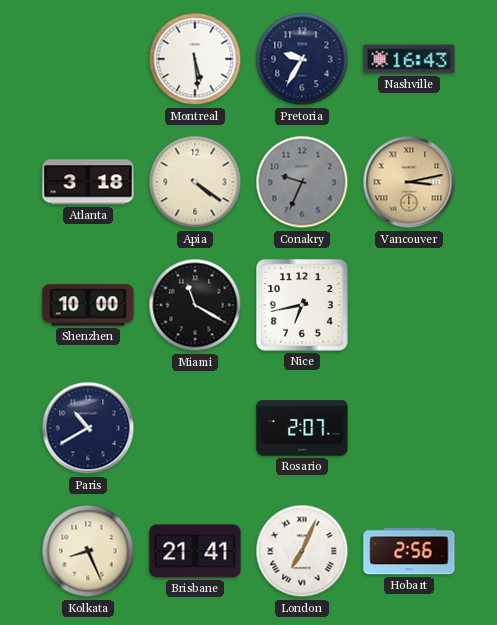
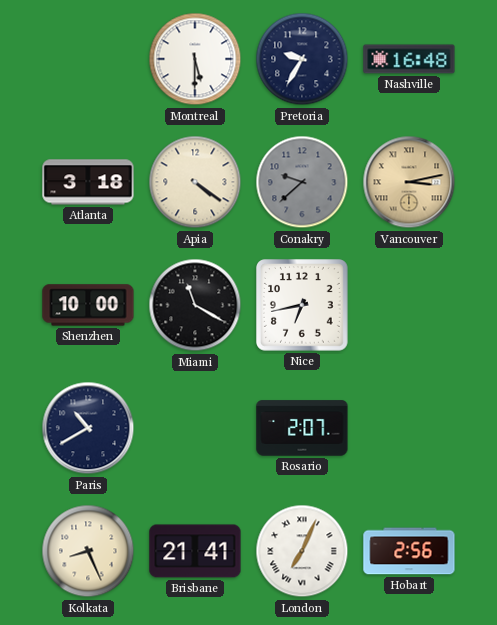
Montreal: 5:29 -> 5:30 (195, 59)
Nashville: 16:43 -> 16:48 (409, 59)
Conakry: 9:34 -> 9:38 (302, 182)
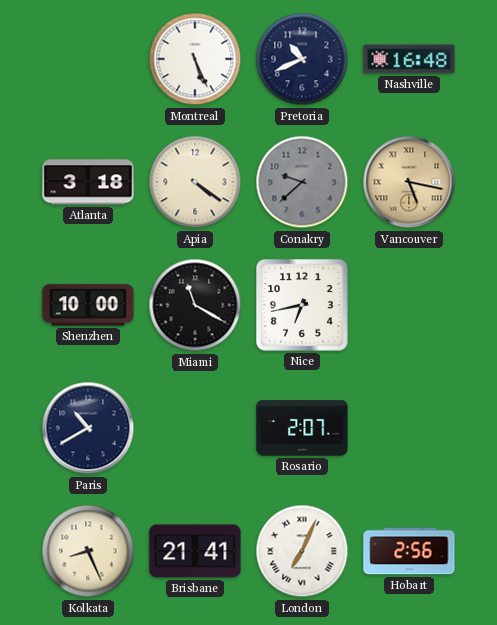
Montreal: 5:30 -> 5:26 (195, 59)
Pretoria: 9:35 -> 10:41 (302, 59)
Vancouver: 3:13 -> 5:17 (409, 182)
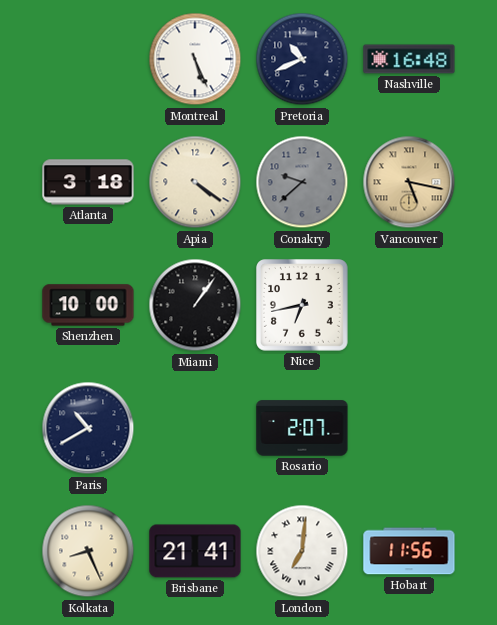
Miami: 11:20 -> 1:06 (195, 305)
London: 7:04 -> 7:01 (302, 551)
Hobart: 2:56 -> 11:56 (409, 551)
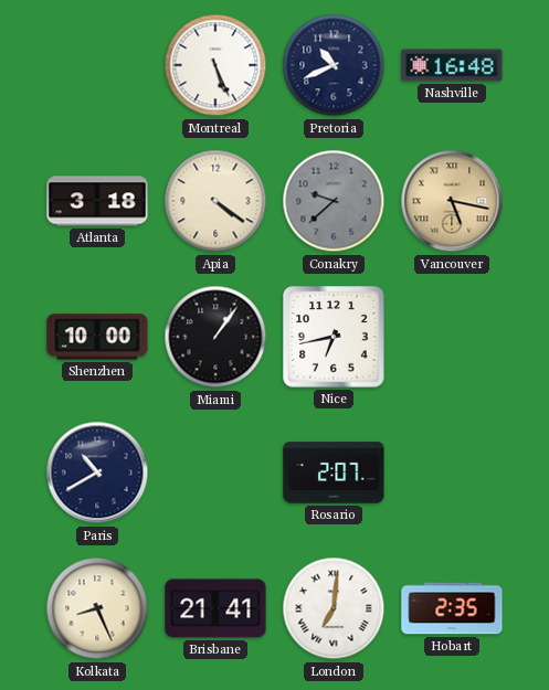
Hobart: 11:56 -> 2:35 (452, 608)
